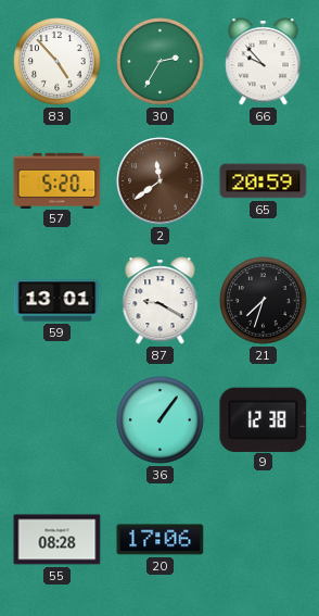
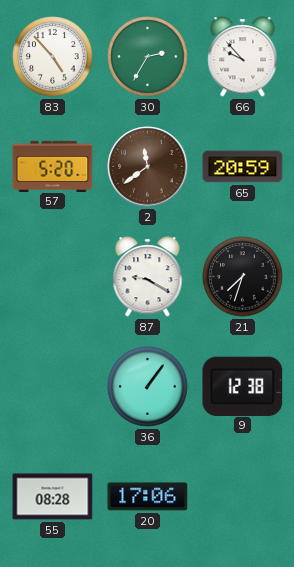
59: 13:01 -> none (58, 301)
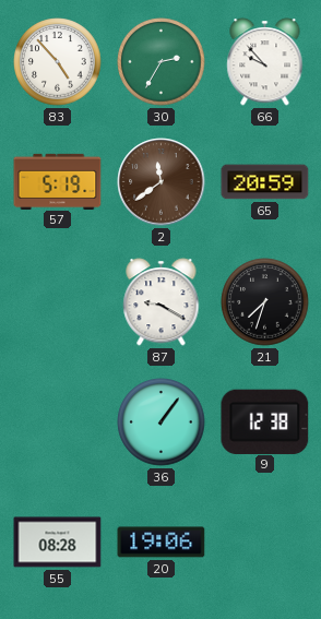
57: 5:20 -> 5:19 (58, 181)
20: 17:06 -> 19:06 (162, 543)
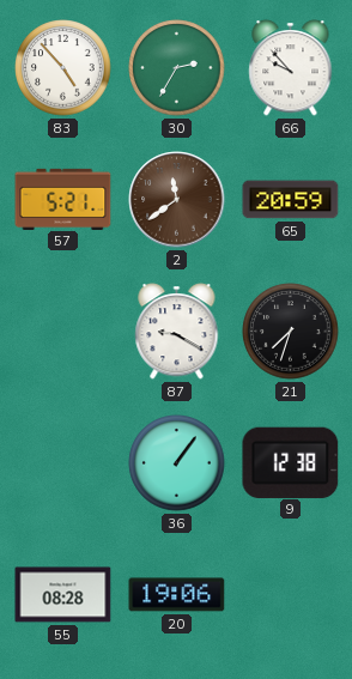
57: 5:19 -> 5:21 (63, 199)
